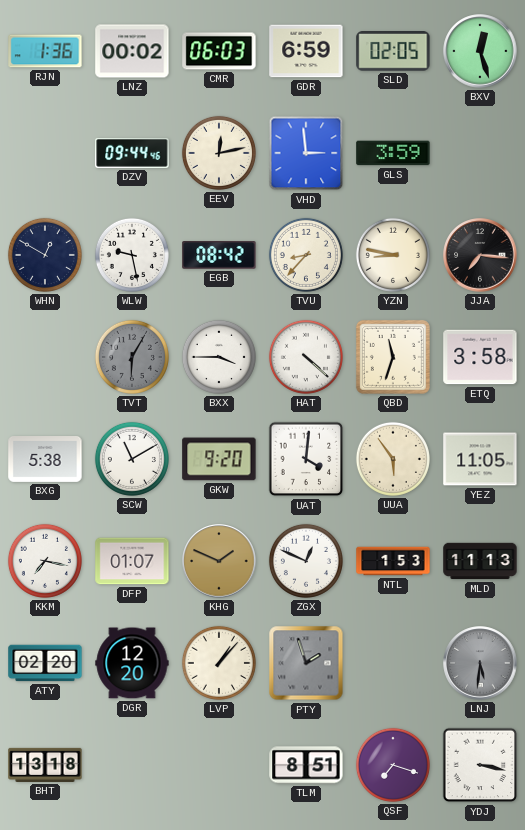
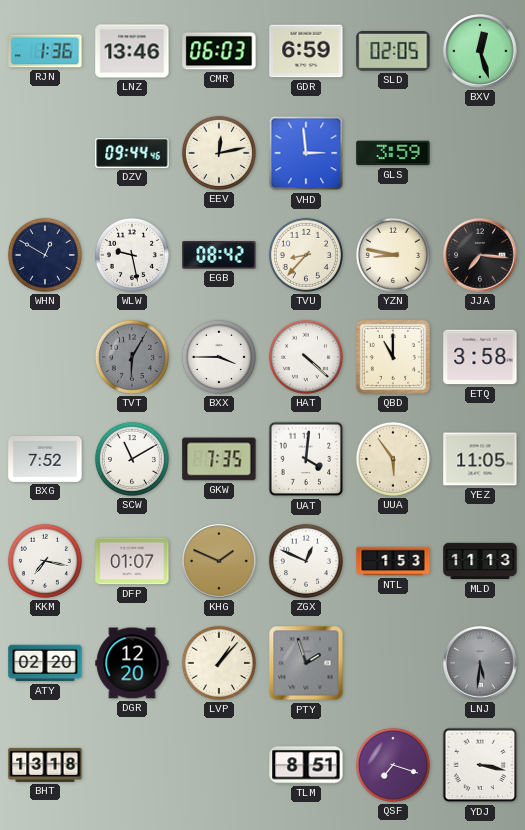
LNZ: 00:02 -> 13:46 (132, 51)
QBD: 11:33 -> 11:00 (393, 357)
BXG: 5:38 -> 7:52 (45, 460)
GKW: 9:20 -> 7:35 (219, 459)
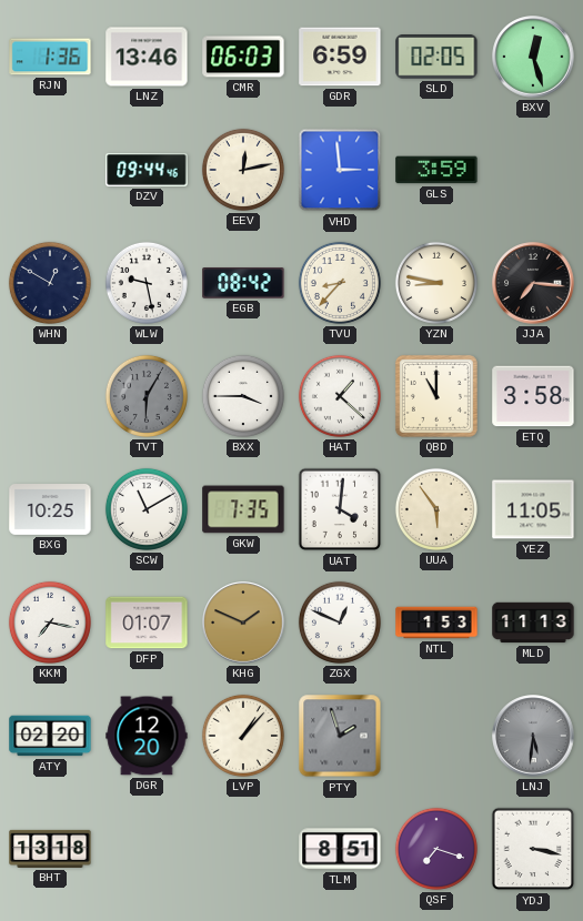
HAT: 4:22 -> 1:22 (340, 396)
BXG: 7:52 -> 10:25 (50, 510)
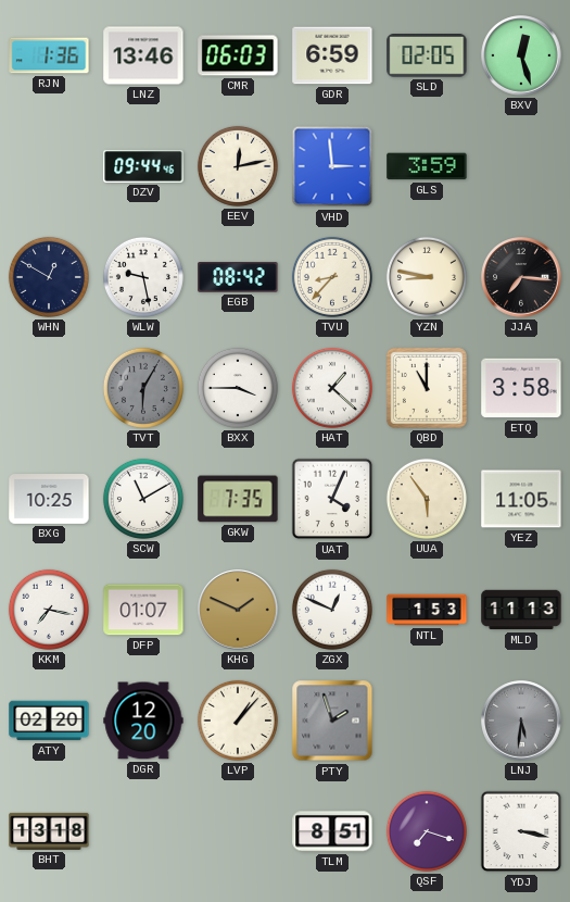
UAT: 4:01 -> 4:04 (332, 499)
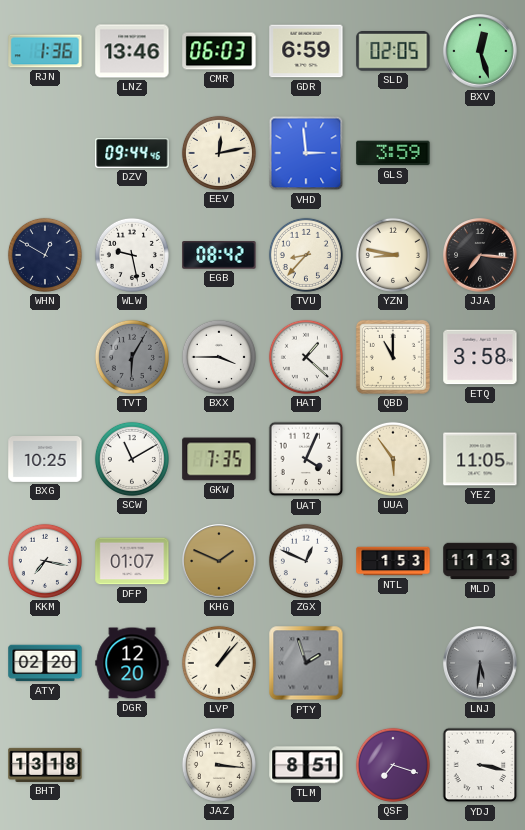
JAZ: none -> 3:16 (219, 765)
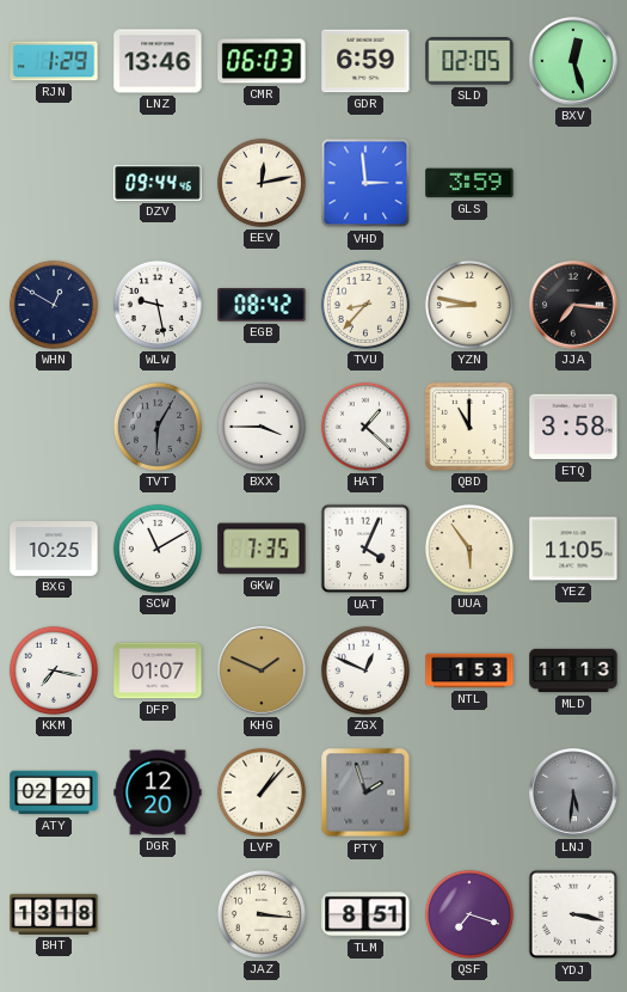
RJN: 1:36 -> 1:29 (54, 61)
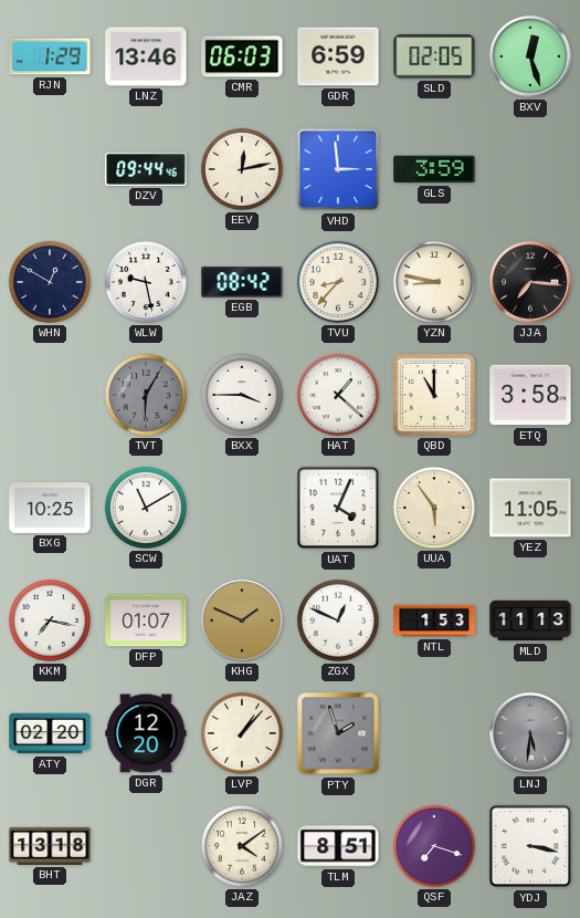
GKW: 7:35 -> none (262, 549)
JAZ: 3:16 -> 4:09 (242, 846)
